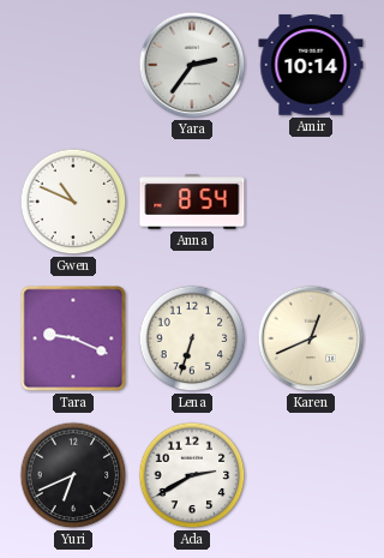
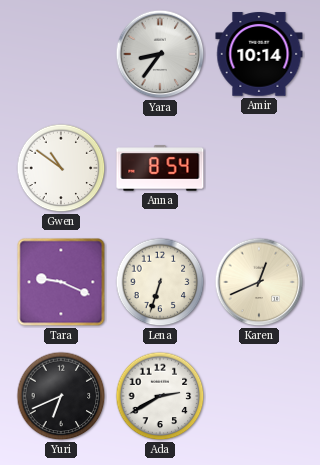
Yara: 2:36 -> 8:36 (160, 54)
Gwen: 10:49 -> 10:51 (61, 168)
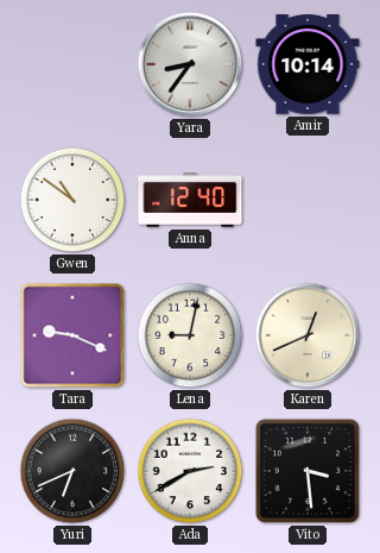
Anna: 8:54 -> 12:40 (190, 200)
Lena: 6:33 -> 9:02 (190, 335)
Vito: none -> 3:29 (308, 471)
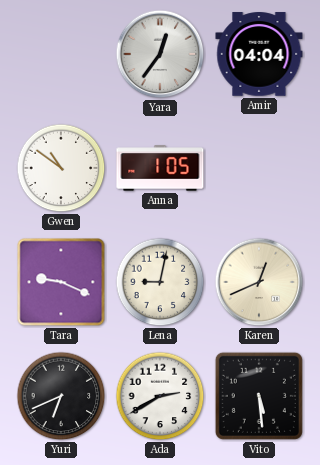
Yara: 8:36 -> 12:36 (160, 54)
Amir: 10:14 -> 04:04 (259, 54)
Anna: 12:40 -> 1:05 (160, 168)
Vito: 3:29 -> 5:29 (259, 396)
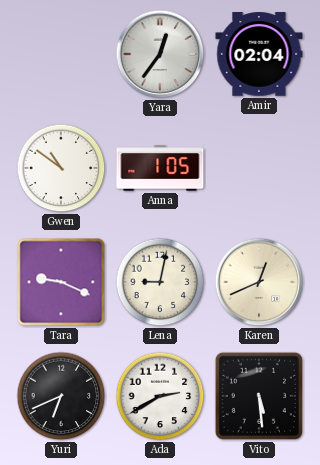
Amir: 04:04 -> 02:04 (259, 54)
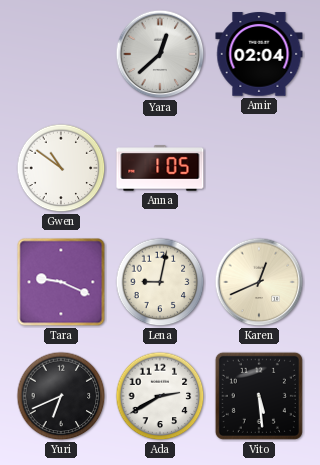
Yara: 12:36 -> 12:38 (160, 54)
